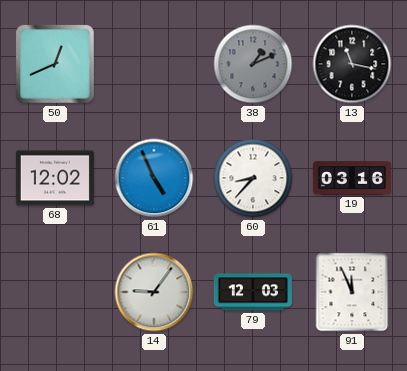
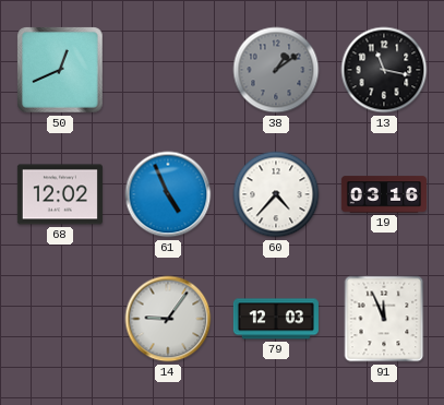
38: 1:11 -> 1:09 (276, 70)
60: 8:37 -> 4:37 (276, 194)
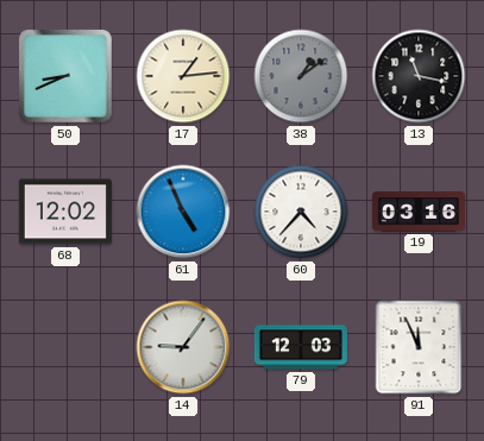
50: 12:41 -> 8:41 (67, 77)
17: none -> 1:14 (183, 76)
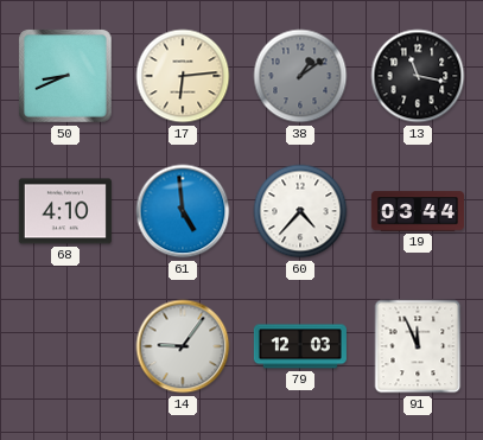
17: 1:14 -> 6:14 (183, 76)
68: 12:02 -> 4:10 (65, 211)
61: 4:56 -> 4:59 (183, 211)
19: 03:16 -> 03:44 (418, 211)
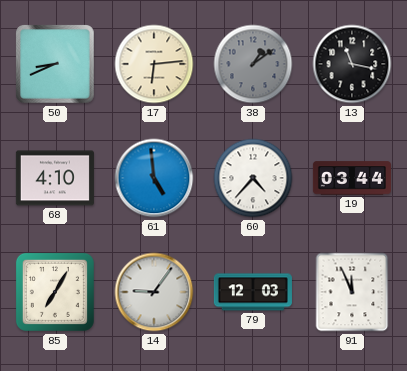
85: none -> 7:05 (55, 292)
